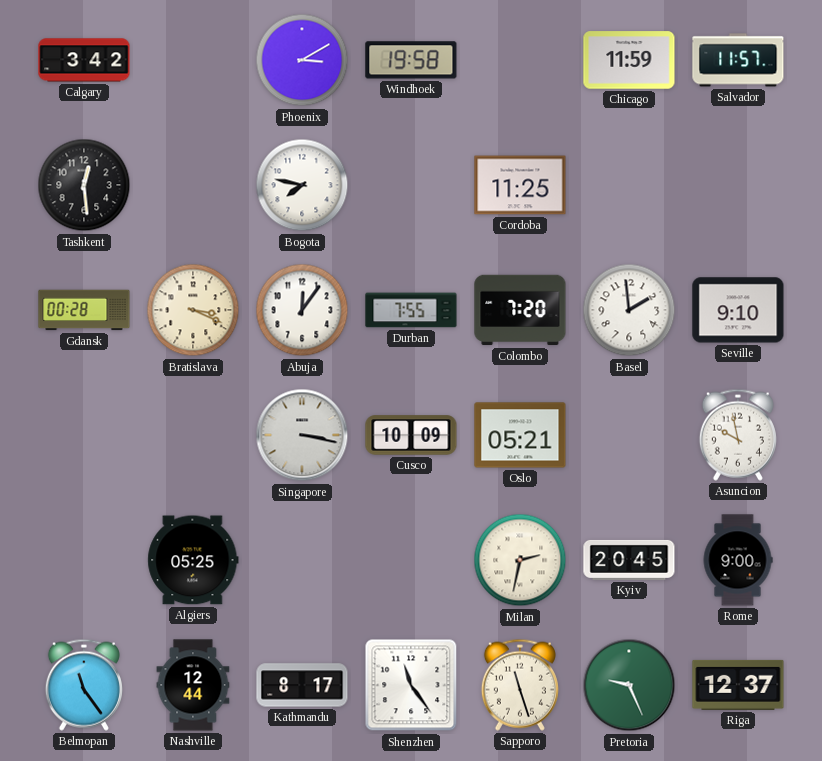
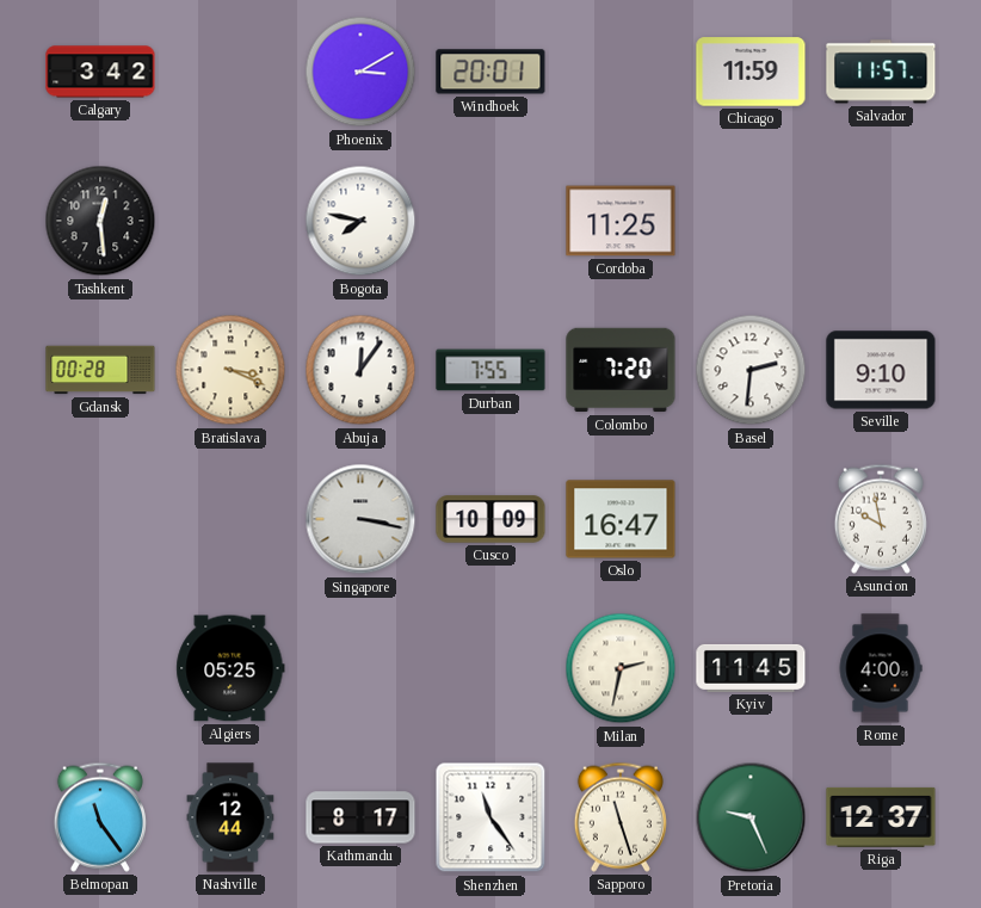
Windhoek: 19:58 -> 20:01 (490, 72)
Basel: 1:59 -> 2:31 (751, 370)
Oslo: 05:21 -> 16:47 (621, 519)
Kyiv: 20:45 -> 11:45 (751, 668)
Rome: 9:00 -> 4:00 (881, 668)
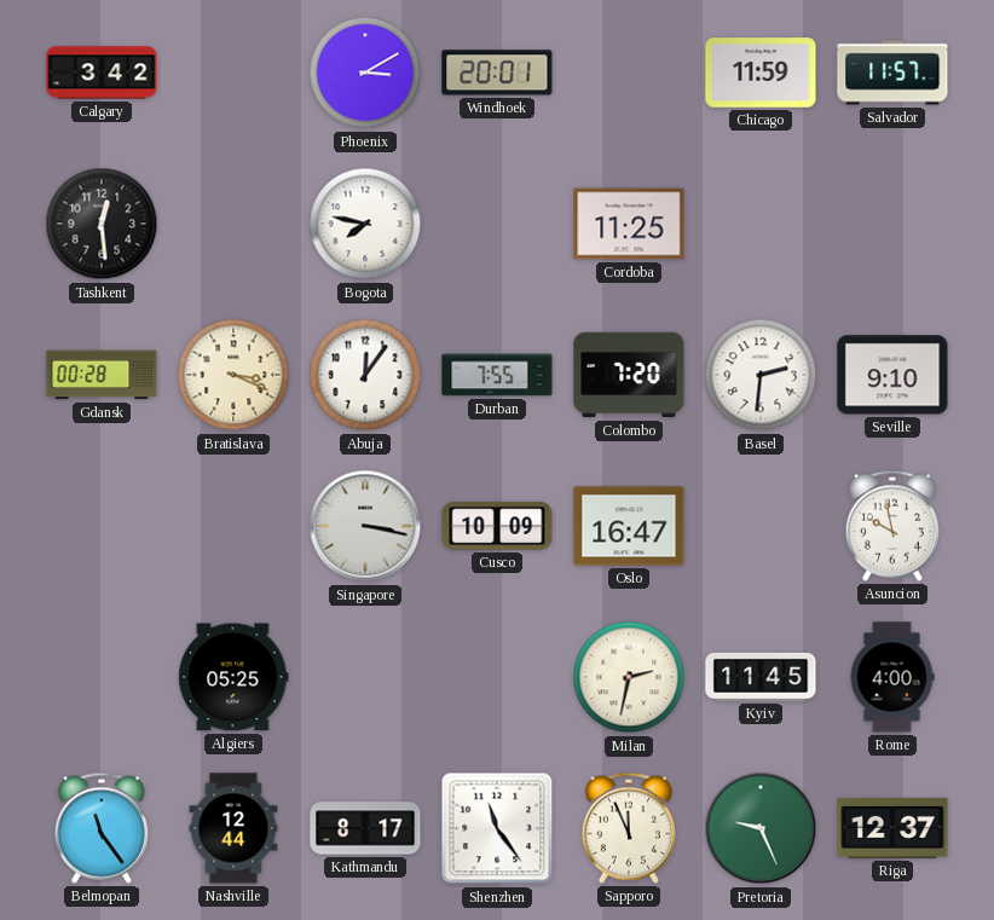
Sapporo: 11:27 -> 11:56 (629, 828)
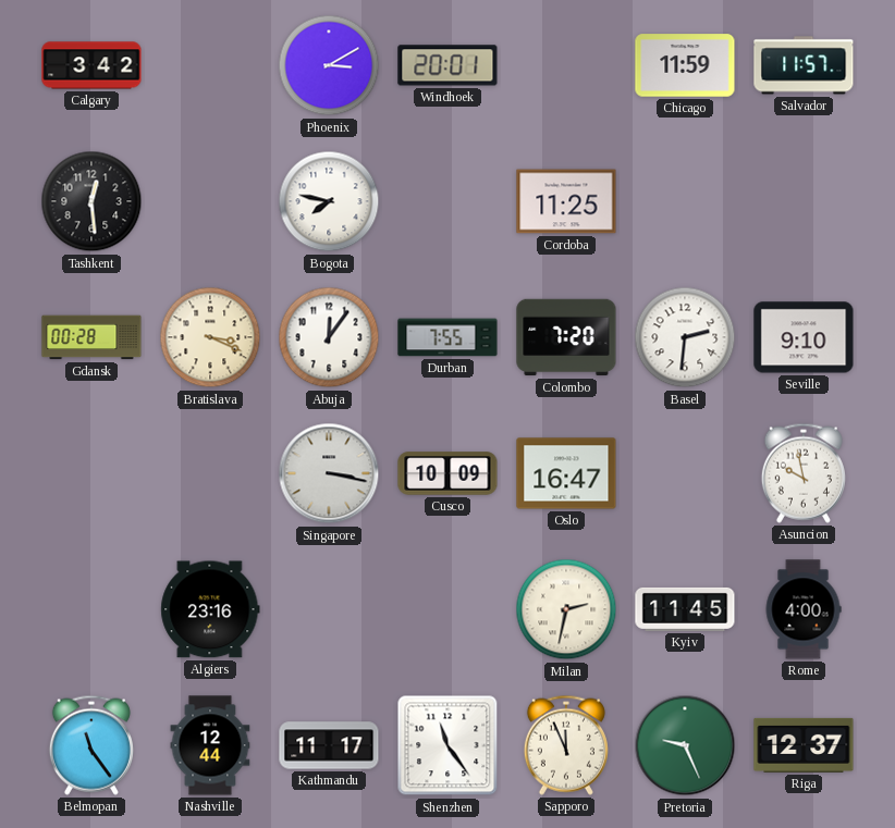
Algiers: 05:25 -> 23:16 (210, 609)
Kathmandu: 8:17 -> 11:17 (329, 745)
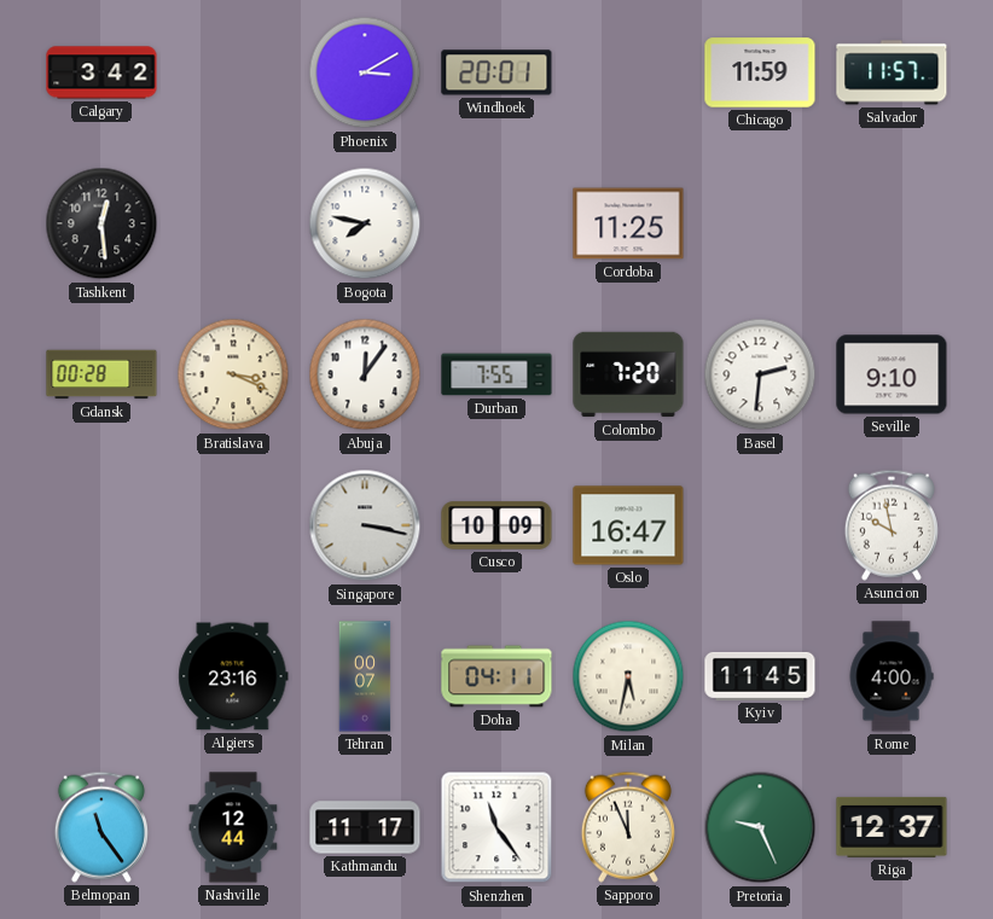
Tehran: none -> 00:07 (365, 676)
Doha: none -> 04:11 (496, 676)
Milan: 2:32 -> 5:32 (628, 676)
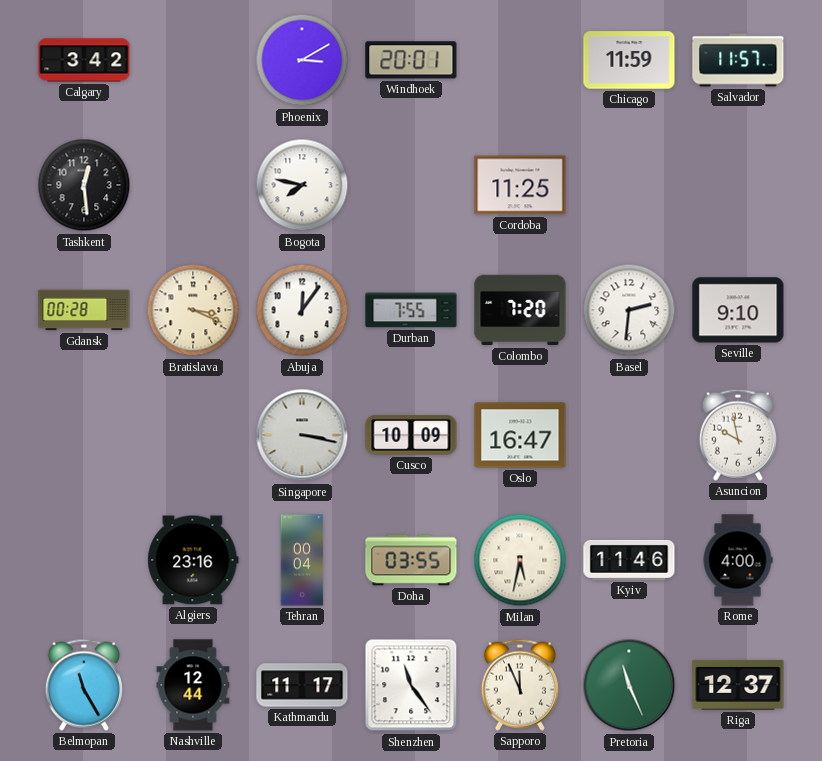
Tehran: 00:07 -> 00:04 (302, 560)
Doha: 04:11 -> 03:55 (411, 560)
Kyiv: 11:45 -> 11:46 (629, 560)
Belmopan: 11:24 -> 11:25 (84, 685)
Pretoria: 9:26 -> 11:26 (629, 685)
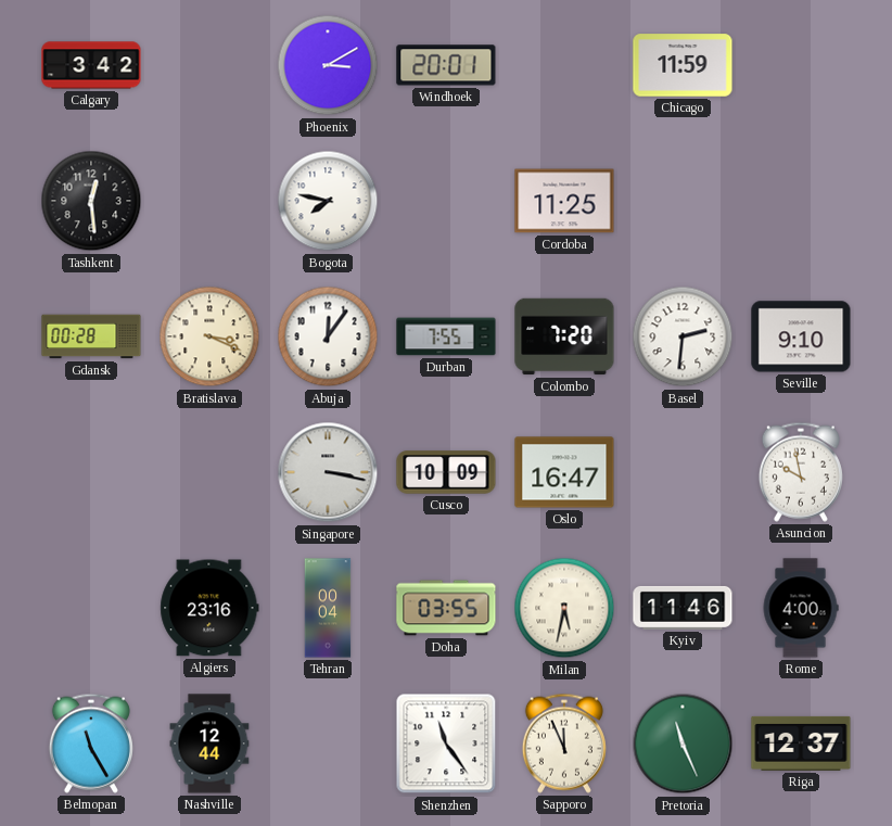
Salvador: 11:57 -> none (738, 60)
Kathmandu: 11:17 -> none (302, 685)
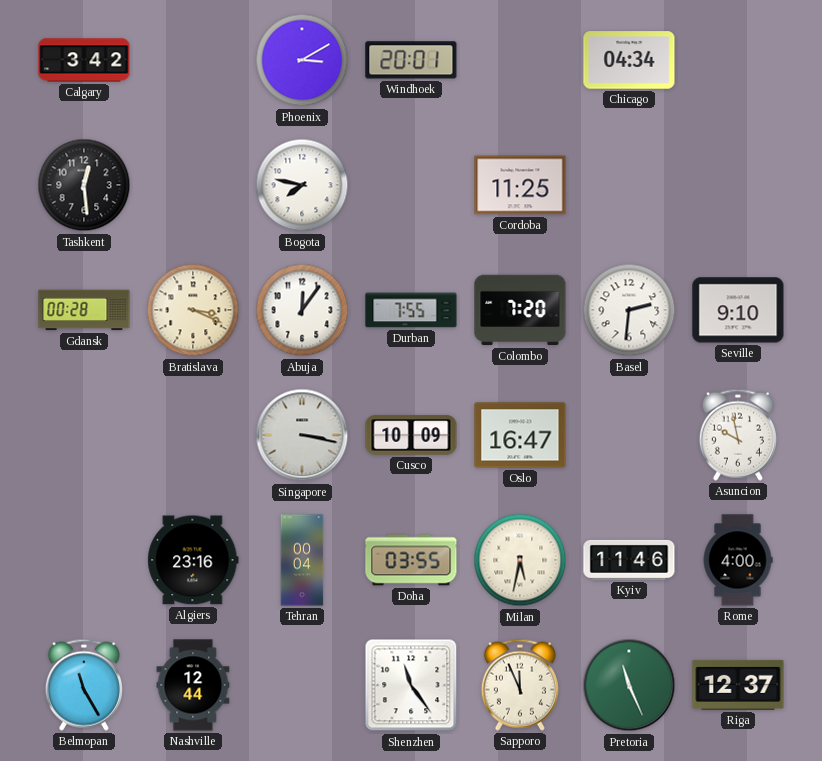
Chicago: 11:59 -> 04:34 (629, 60)
